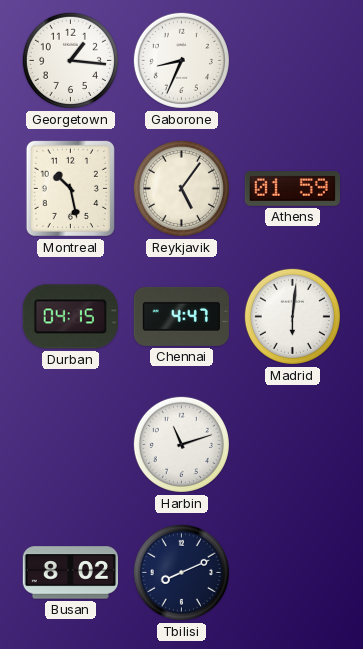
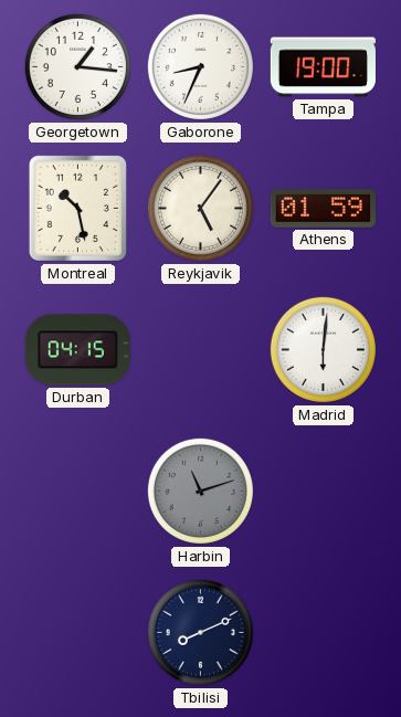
Tampa: none -> 19:00 (323, 67)
Chennai: 4:47 -> none (181, 316)
Harbin dial: white -> grey (200, 491)
Busan: 8:02 -> none (70, 573)
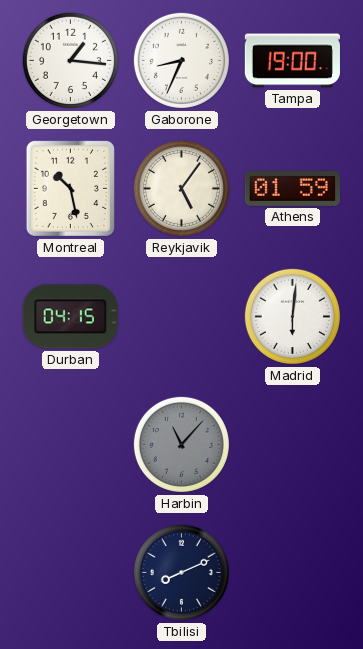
Harbin: 11:12 -> 11:07 (181, 444)
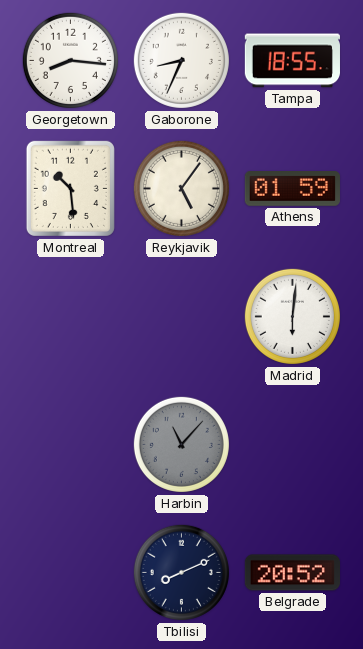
Georgetown: 1:16 -> 8:16 (70, 60)
Tampa: 19:00 -> 18:55 (292, 61)
Montreal: 10:28 -> 10:29 (70, 188)
Durban: 04:15 -> none (70, 317)
Belgrade: none -> 20:52 (292, 573)
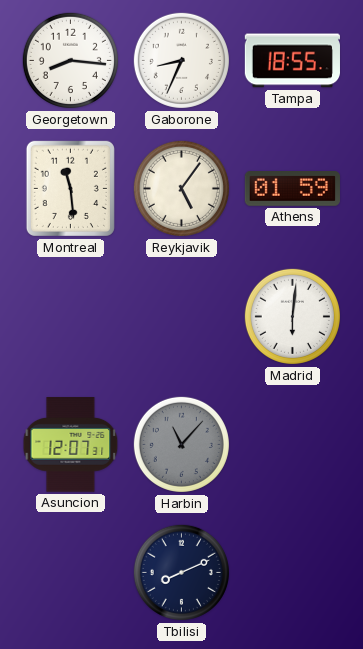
Montreal: 10:29 -> 11:29 (70, 188)
Asuncion: none -> 12:07 (71, 445)
Belgrade: 20:52 -> none (292, 573)
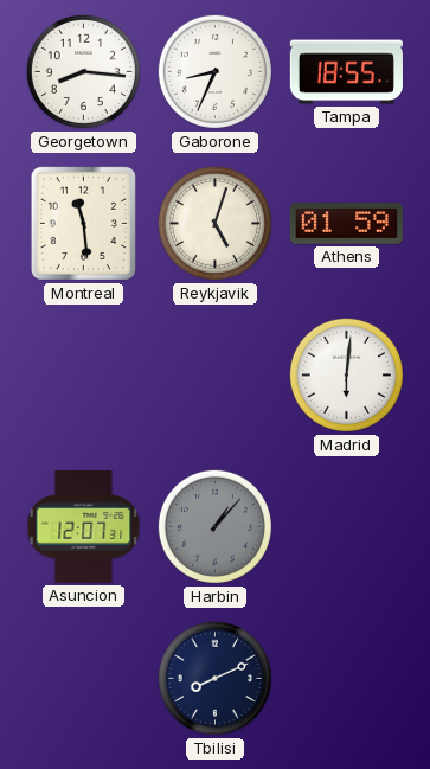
Reykjavik: 5:06 -> 5:03 (214, 223)
Harbin: 11:07 -> 1:07 (214, 526)
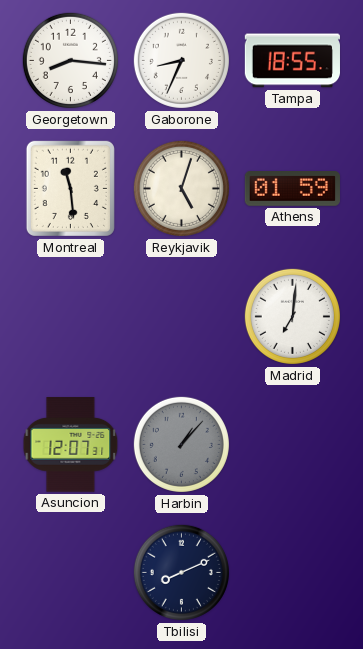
Madrid: 6:01 -> 7:01 (292, 316)
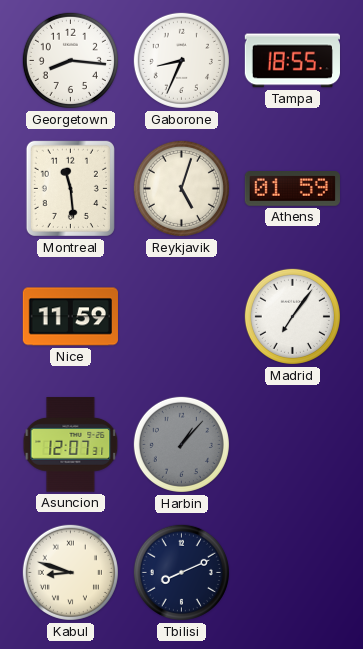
Nice: none -> 11:59 (70, 317)
Madrid: 7:01 -> 7:06 (292, 316)
Kabul: none -> 8:48 (70, 572)
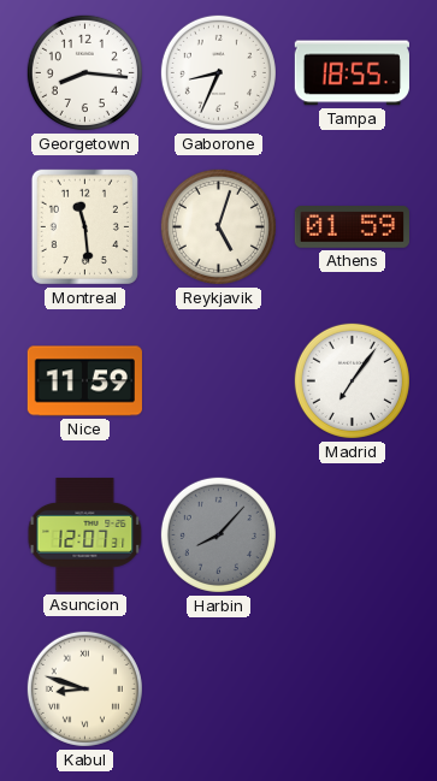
Harbin: 1:07 -> 8:07 (218, 534)
Tbilisi: 8:11 -> none (181, 572)
